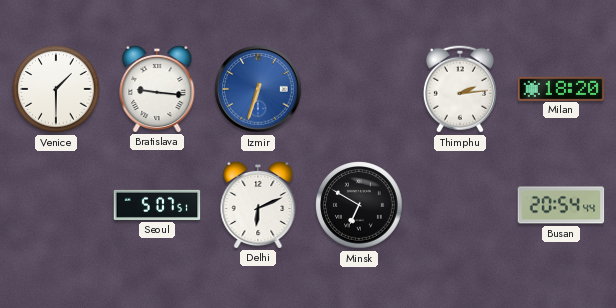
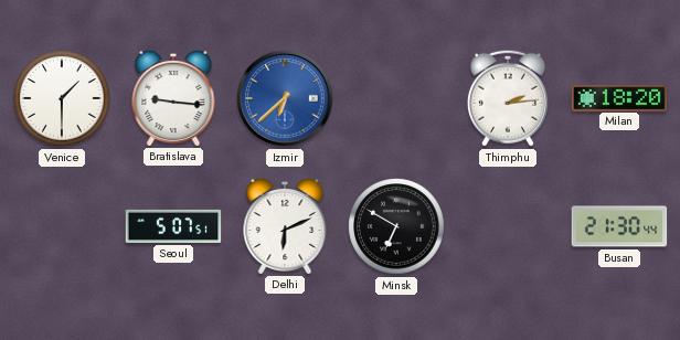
Izmir: 6:33 -> 6:38 (285, 98)
Busan: 20:54 -> 21:30 (619, 226)
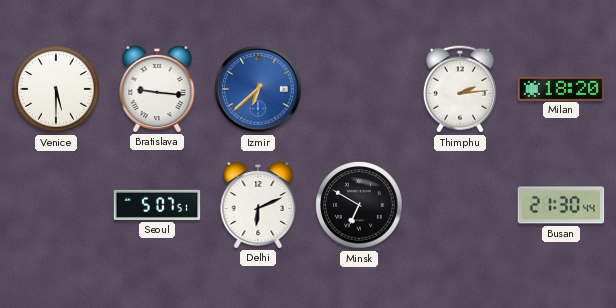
Venice: 1:30 -> 5:30 (56, 89)
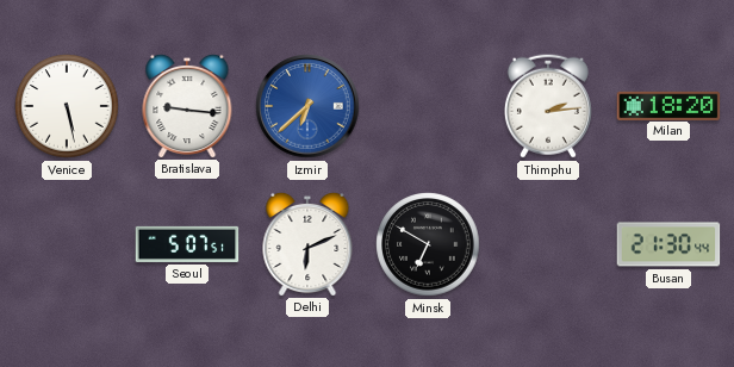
Venice: 5:30 -> 5:28 (67, 106)
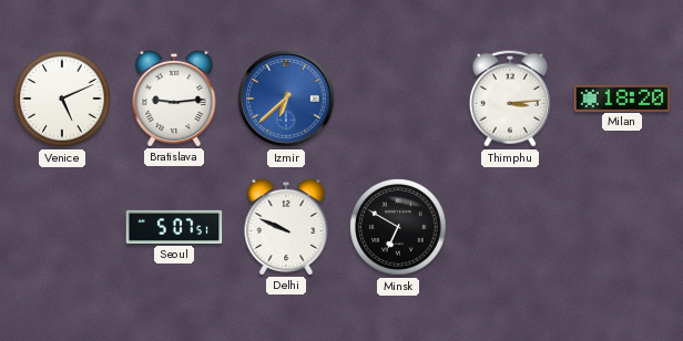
Venice: 5:28 -> 5:11 (62, 99)
Bratislava: 9:16 -> 9:14 (174, 97)
Thimphu: 2:14 -> 3:14 (510, 99)
Delhi: 6:11 -> 9:49 (286, 226)
Busan: 21:30 -> none (668, 244)
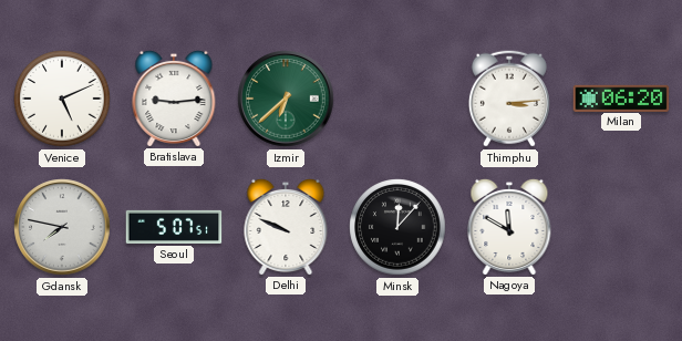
Izmir dial: blue -> green (286, 99)
Milan: 18:20 -> 06:20 (621, 97)
Gdansk: none -> 7:47 (62, 227)
Minsk: 6:50 -> 12:07 (397, 227)
Nagoya: none -> 11:50 (509, 226)
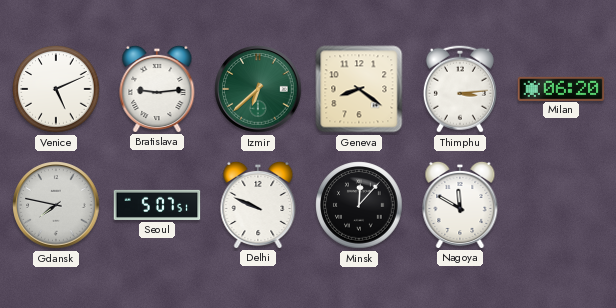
Geneva: none -> 8:21 (359, 89)
